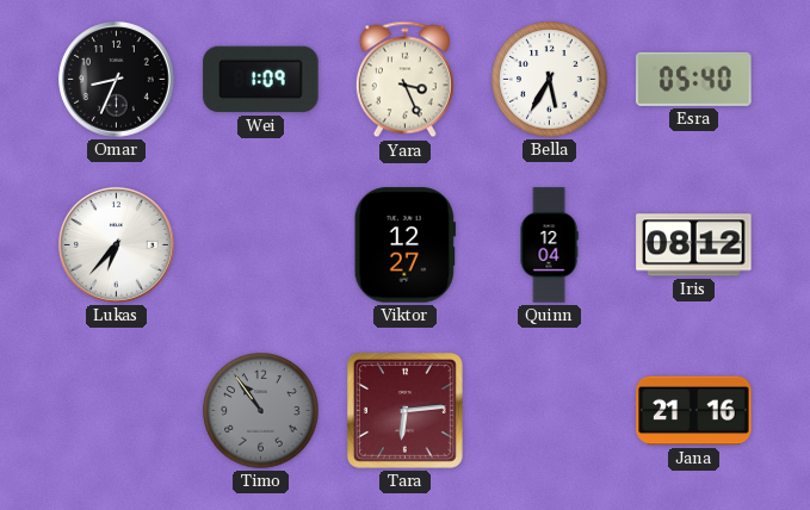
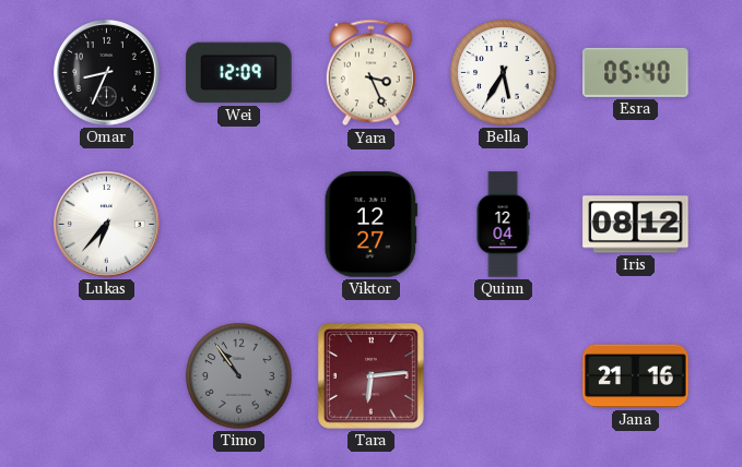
Wei: 1:09 -> 12:09 (239, 73)
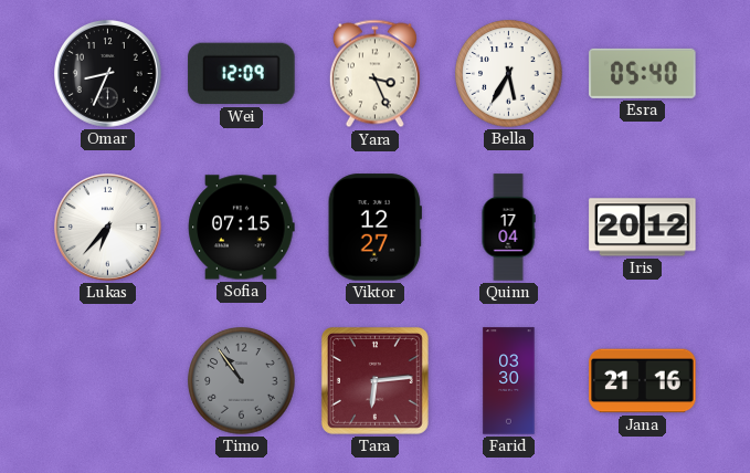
Sofia: none -> 07:15 (242, 228)
Quinn: 12:04 -> 17:04 (508, 228)
Iris: 08:12 -> 20:12 (643, 228)
Farid: none -> 03:30 (509, 381)
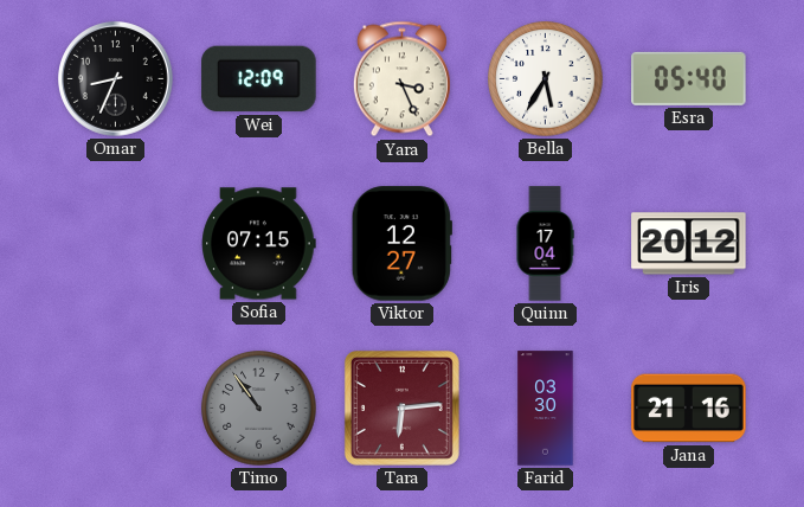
Lukas: 6:37 -> none (108, 228)
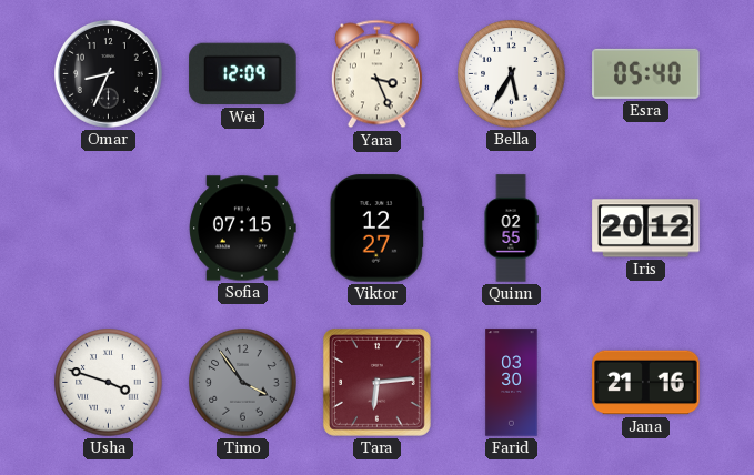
Quinn: 17:04 -> 02:55 (511, 229)
Usha: none -> 3:48 (109, 383)
Timo: 10:54 -> 3:54 (243, 383)
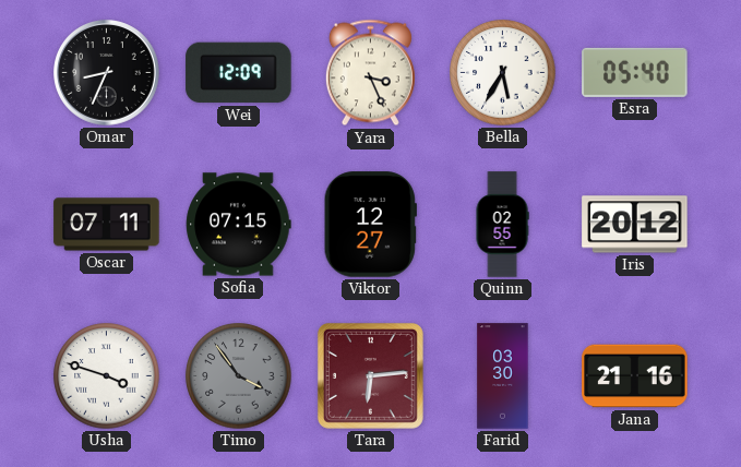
Oscar: none -> 07:11 (107, 225)
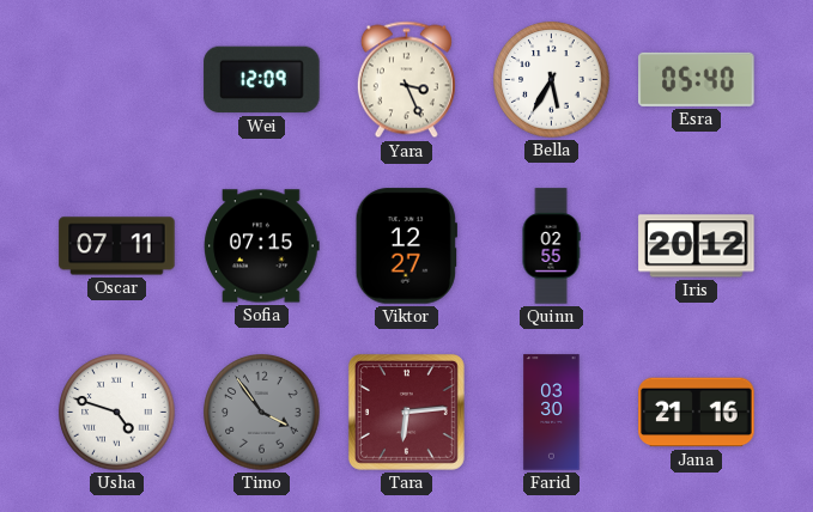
Omar: 8:34 -> none (107, 73)
Usha: 3:48 -> 4:48 (117, 413)
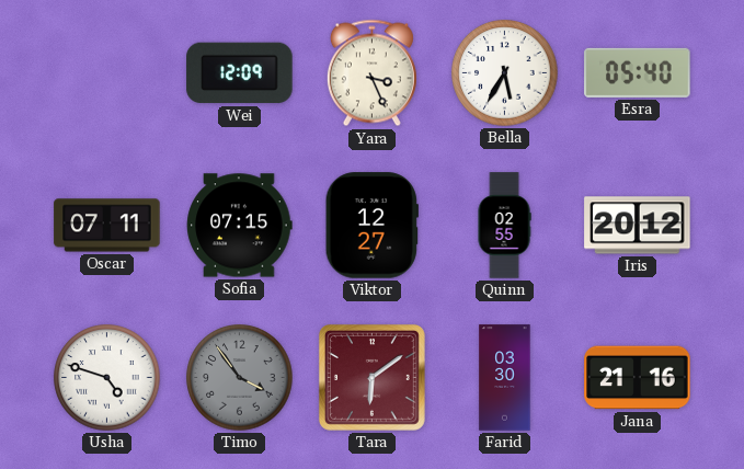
Tara: 6:14 -> 6:09 (371, 377)
